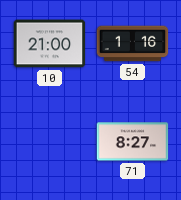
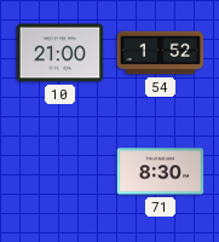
54: 1:16 -> 1:52 (161, 53)
71: 8:27 -> 8:30 (161, 172)
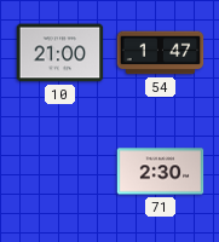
54: 1:52 -> 1:47 (161, 53)
71: 8:30 -> 2:30 (161, 172)
